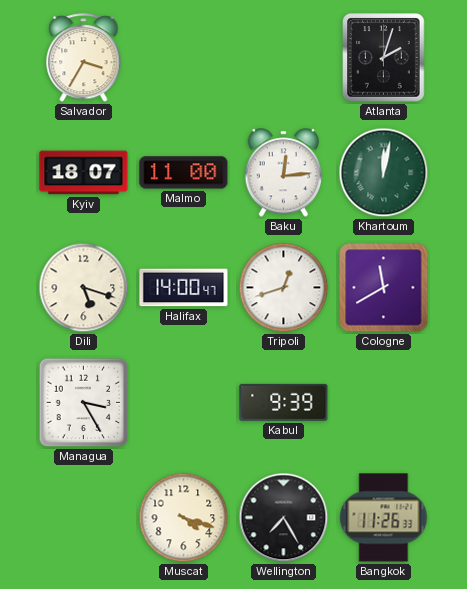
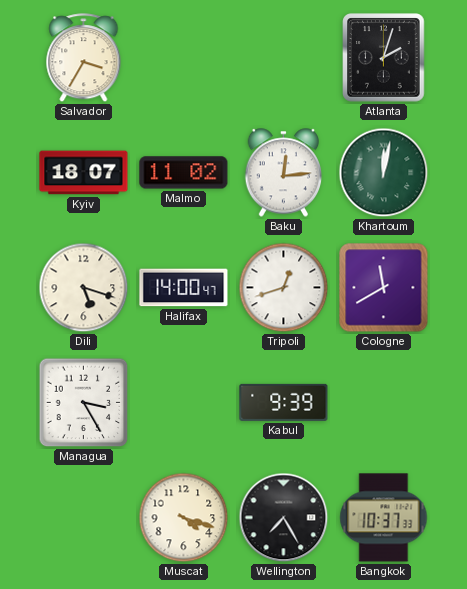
Malmo: 11:00 -> 11:02 (184, 173)
Bangkok: 11:26 -> 10:37 (384, 518)
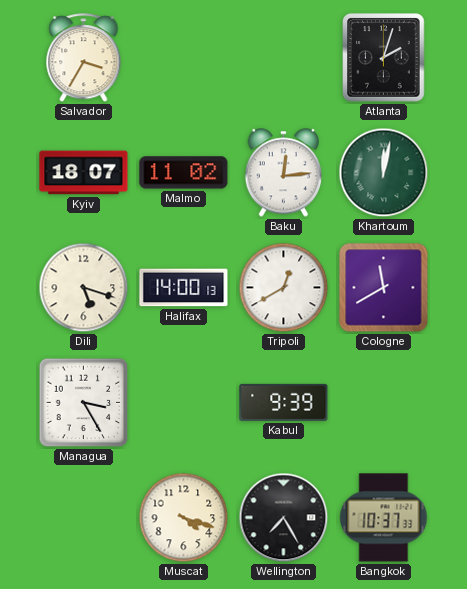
Halifax: 14:00:47 -> 14:00:13 (184, 288)
Tripoli: 12:42 -> 12:40 (284, 288)
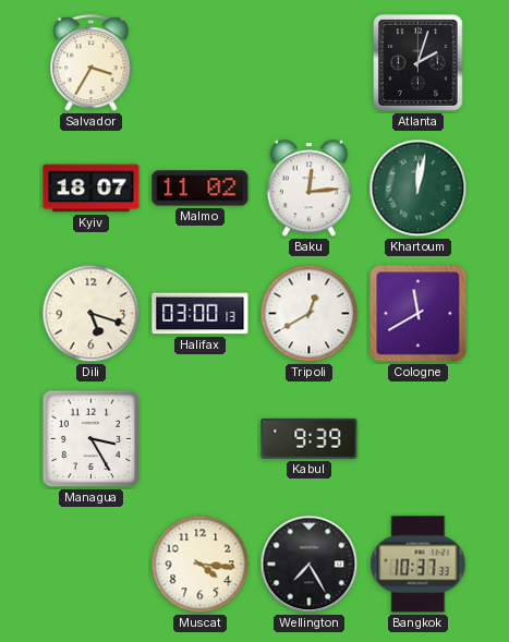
Halifax: 14:00 -> 03:00 (201, 314)
Muscat: 4:18 -> 4:16 (201, 565)
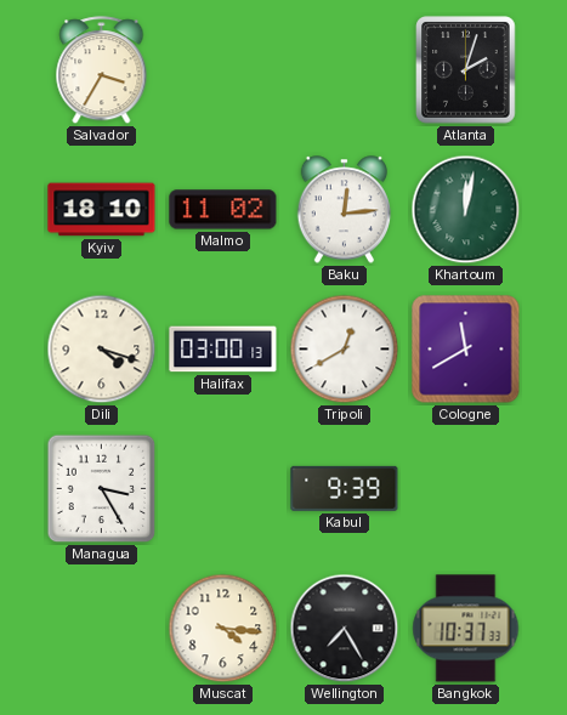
Kyiv: 18:07 -> 18:10 (102, 210)
Dili: 5:18 -> 4:18 (102, 350)
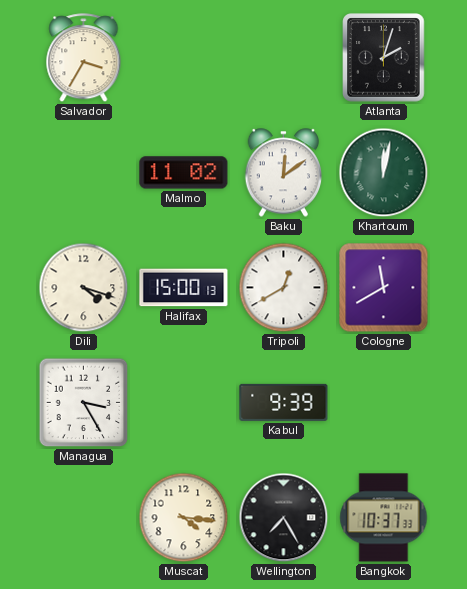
Kyiv: 18:10 -> none (102, 210)
Baku: 12:14 -> 12:09 (284, 173)
Halifax: 03:00 -> 15:00 (184, 288)
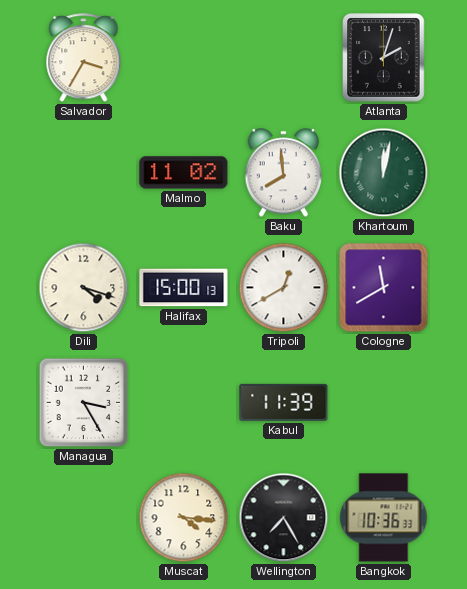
Baku: 12:09 -> 7:59 (284, 173)
Kabul: 9:39 -> 11:39 (284, 402)
Bangkok: 10:37 -> 10:36 (384, 518)
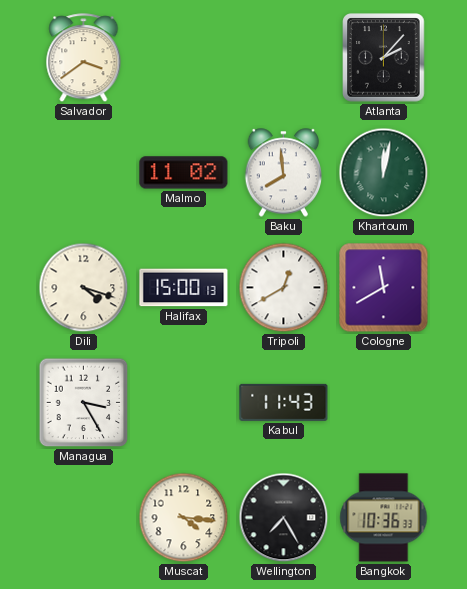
Salvador: 3:35 -> 3:39 (84, 58)
Atlanta: 2:03 -> 2:07 (384, 58)
Kabul: 11:39 -> 11:43 (284, 402)
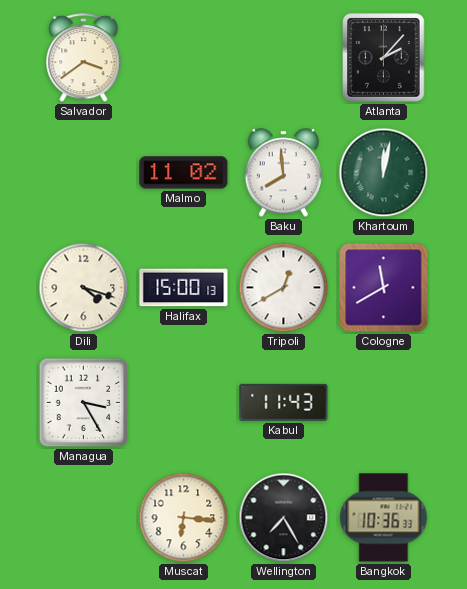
Muscat: 4:16 -> 6:16 (184, 518)
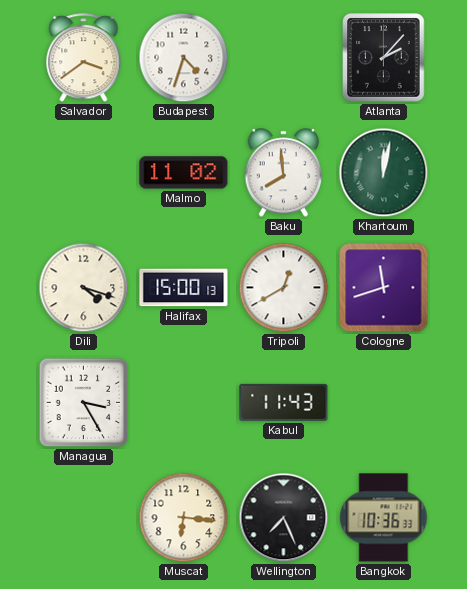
Budapest: none -> 4:33 (184, 58)
Cologne: 11:40 -> 11:42 (384, 288)
Wellington: 7:25 -> 7:26 (284, 518)
